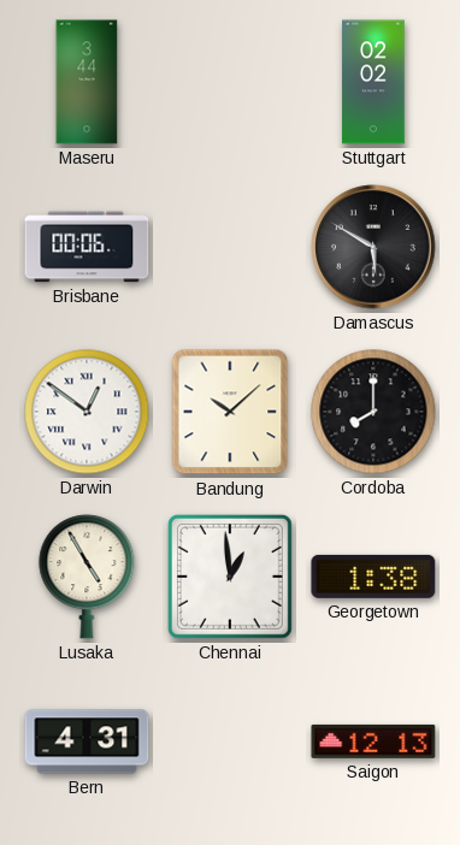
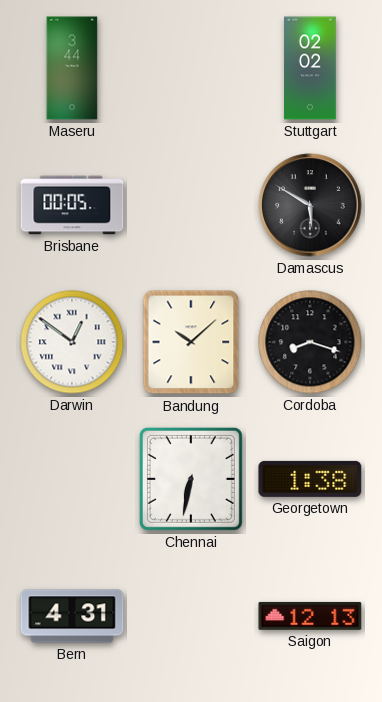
Brisbane: 00:06 -> 00:05 (72, 205)
Cordoba: 8:00 -> 8:18 (310, 342)
Lusaka: 4:55 -> none (87, 577)
Chennai: 12:59 -> 6:32 (191, 479)
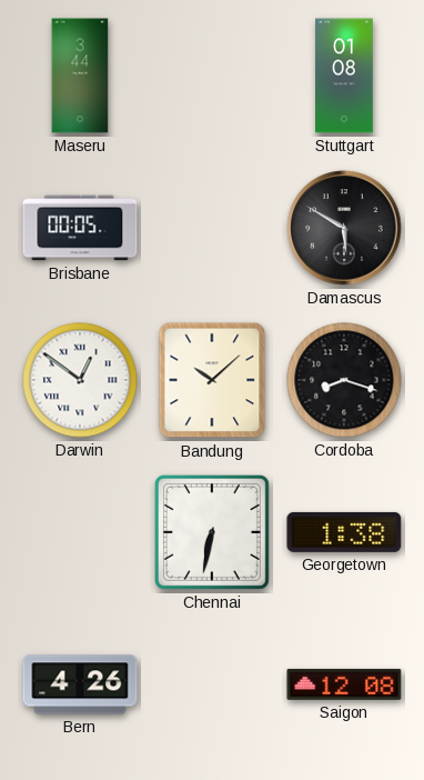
Stuttgart: 02:02 -> 01:08 (344, 76)
Bern: 4:31 -> 4:26 (80, 684)
Saigon: 12:13 -> 12:08 (344, 684)
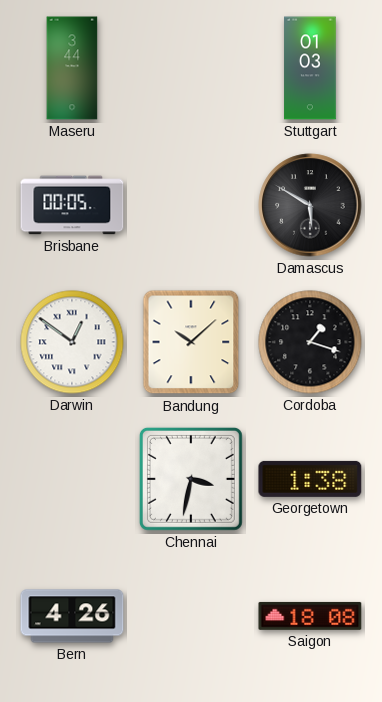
Stuttgart: 01:08 -> 01:03 (310, 68)
Cordoba: 8:18 -> 1:18 (310, 342)
Chennai: 6:32 -> 3:32 (191, 479)
Saigon: 12:08 -> 18:08 (310, 616)
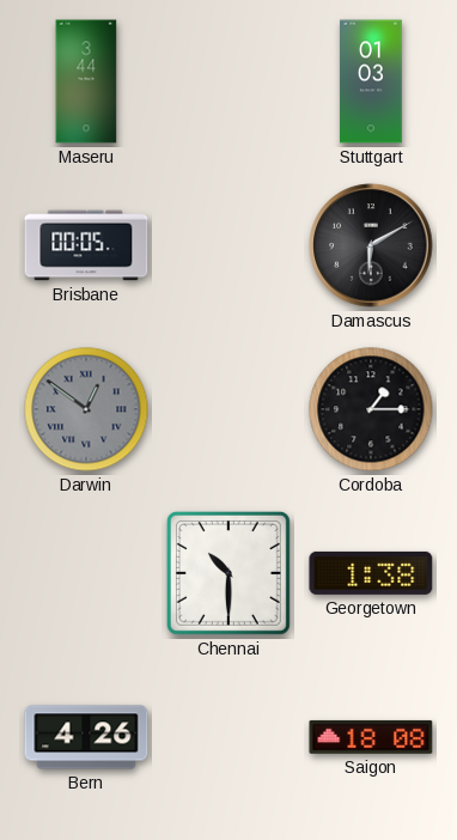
Damascus: 5:50 -> 6:10 (371, 245)
Darwin dial: white -> grey (86, 409)
Bandung: 10:08 -> none (191, 342)
Cordoba: 1:18 -> 1:15 (371, 409)
Chennai: 3:32 -> 10:30 (228, 573)
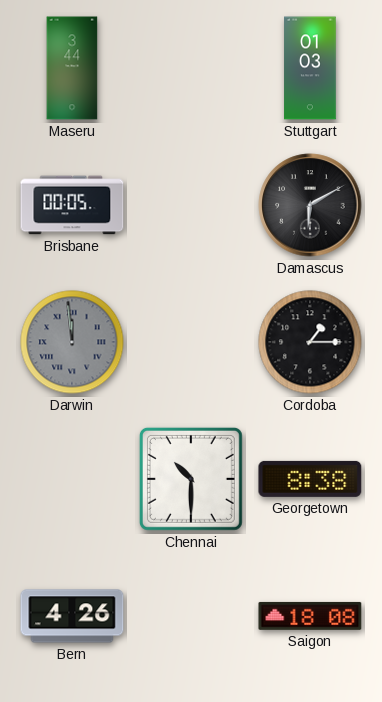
Darwin: 12:51 -> 11:59 (72, 342)
Georgetown: 1:38 -> 8:38 (310, 479)
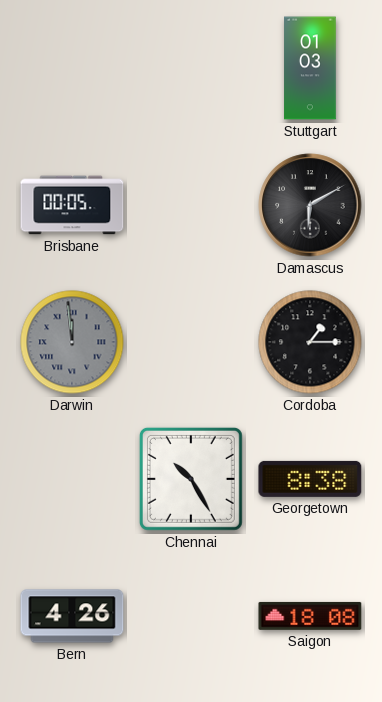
Maseru: 3:44 -> none (72, 68)
Chennai: 10:30 -> 10:25 (191, 479)
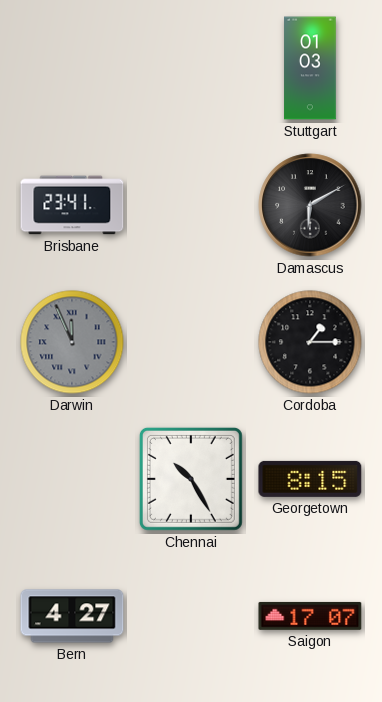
Brisbane: 00:05 -> 23:41 (72, 205)
Darwin: 11:59 -> 11:56 (72, 342)
Georgetown: 8:38 -> 8:15 (310, 479)
Bern: 4:26 -> 4:27 (72, 616)
Saigon: 18:08 -> 17:07 (310, 616)
